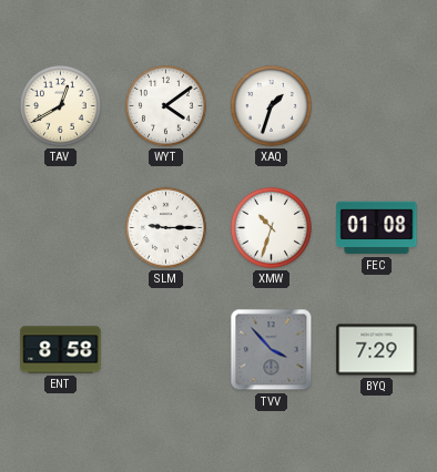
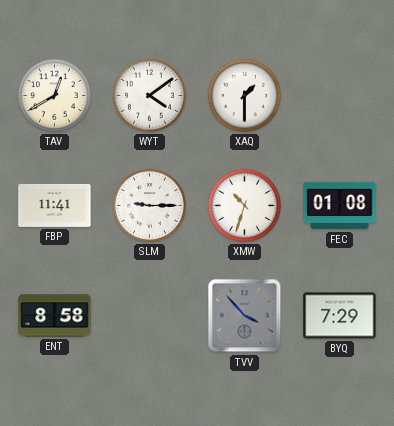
XAQ: 1:33 -> 1:30 (244, 95)
FBP: none -> 11:41 (55, 205)
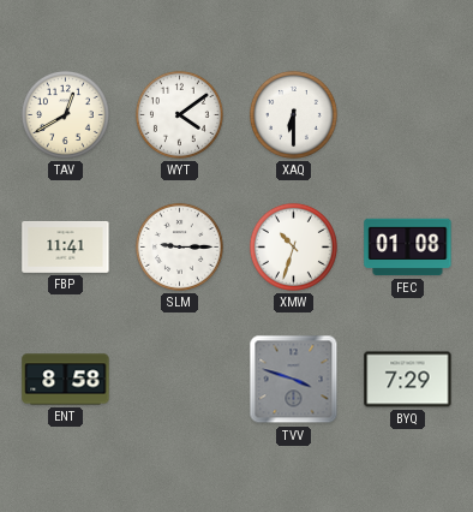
XAQ: 1:30 -> 6:30 (293, 114)
TVV: 3:53 -> 3:48 (294, 380)
